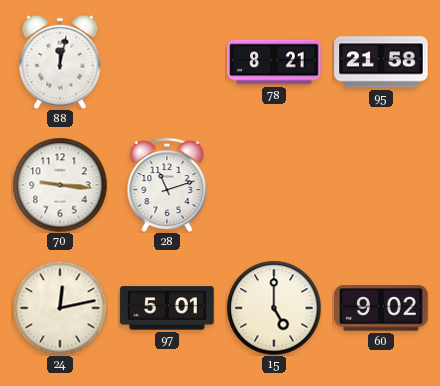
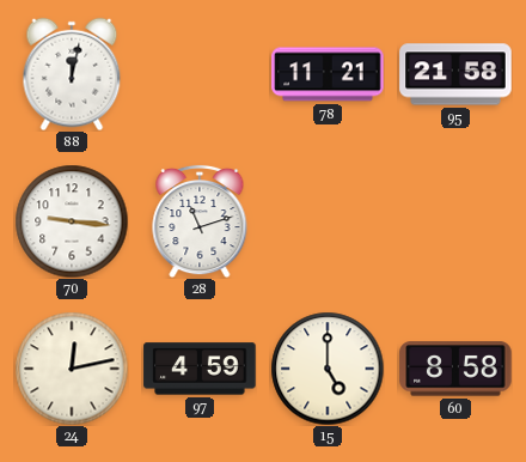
78: 8:21 -> 11:21 (328, 74)
97: 5:01 -> 4:59 (200, 369)
60: 9:02 -> 8:58 (455, 369)
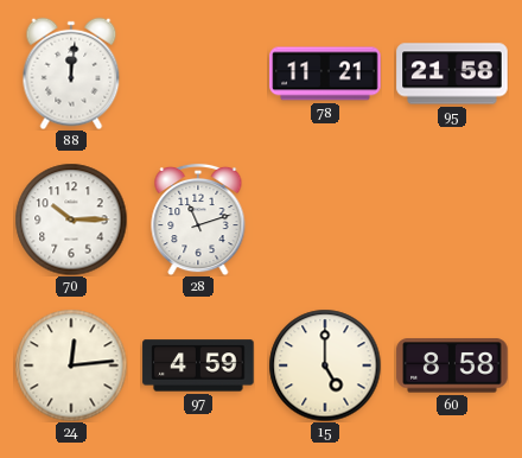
88: 12:02 -> 12:01 (71, 74)
70: 9:16 -> 10:15 (71, 220)
24: 12:13 -> 12:14 (71, 365)
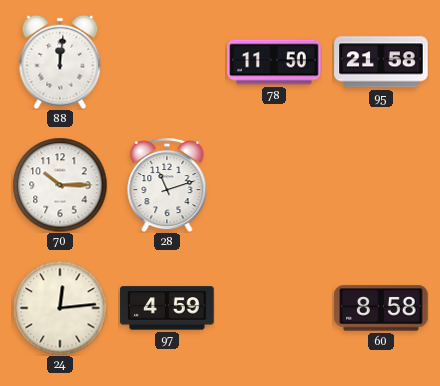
78: 11:21 -> 11:50 (274, 62)
15: 5:00 -> none (325, 365)
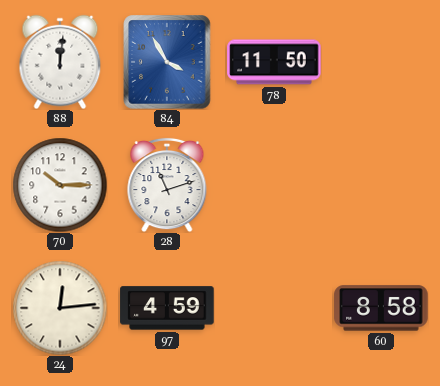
84: none -> 3:55 (167, 62)
95: 21:58 -> none (381, 62)
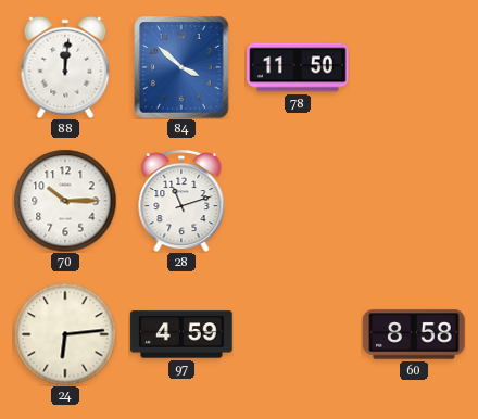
84: 3:55 -> 3:52 (181, 67)
24: 12:14 -> 6:14 (65, 334)
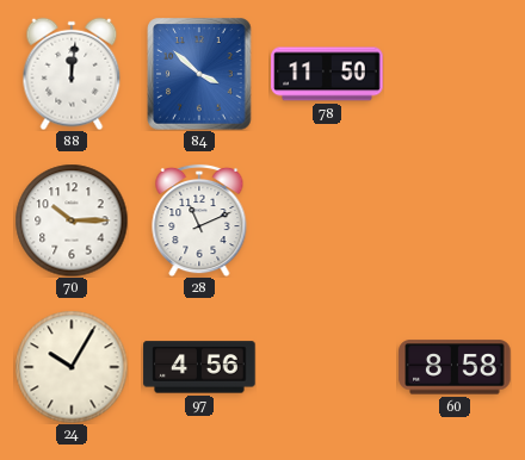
28: 11:12 -> 11:11 (199, 220)
24: 6:14 -> 10:05 (72, 367)
97: 4:59 -> 4:56 (199, 367)
